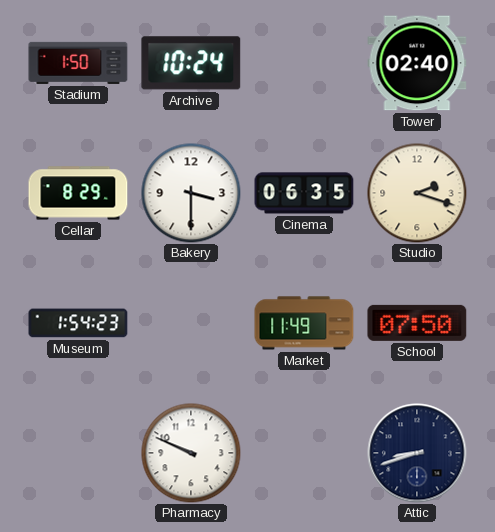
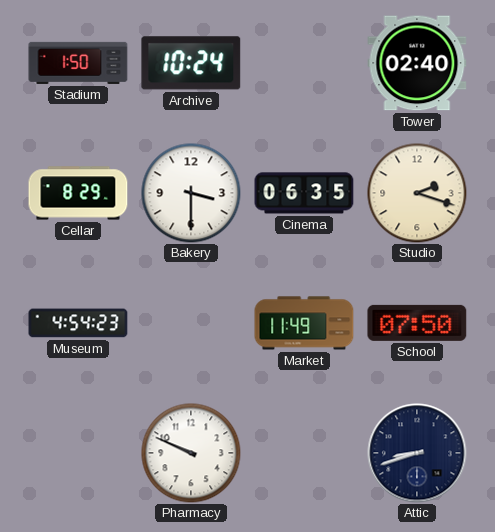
Museum: 1:54 -> 4:54 (78, 323)
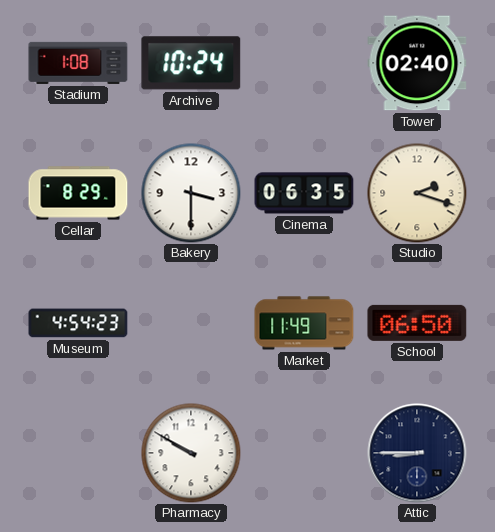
Stadium: 1:50 -> 1:08 (78, 63)
School: 07:50 -> 06:50 (417, 323)
Pharmacy: 9:49 -> 9:50 (191, 453)
Attic: 8:42 -> 8:45 (417, 453)
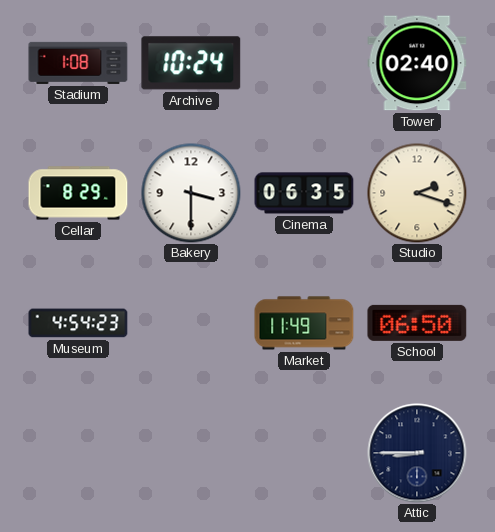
Pharmacy: 9:50 -> none (191, 453)
